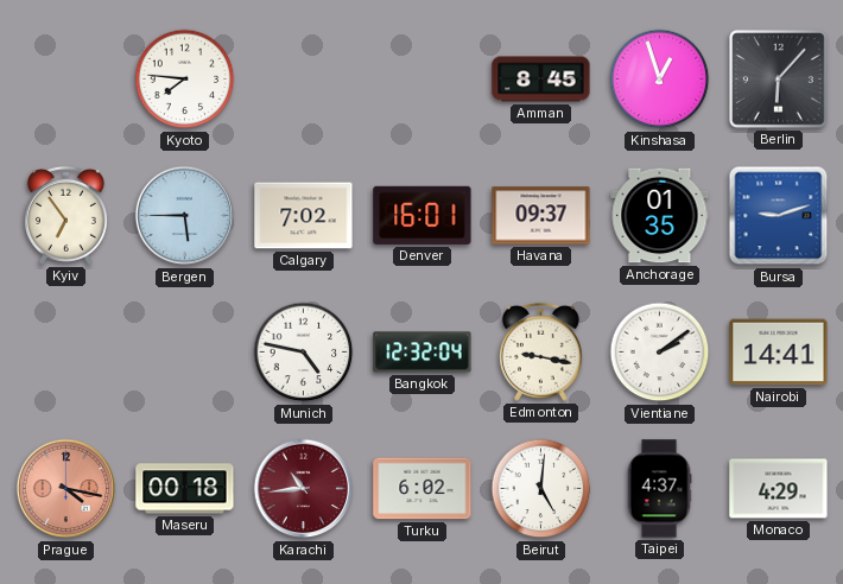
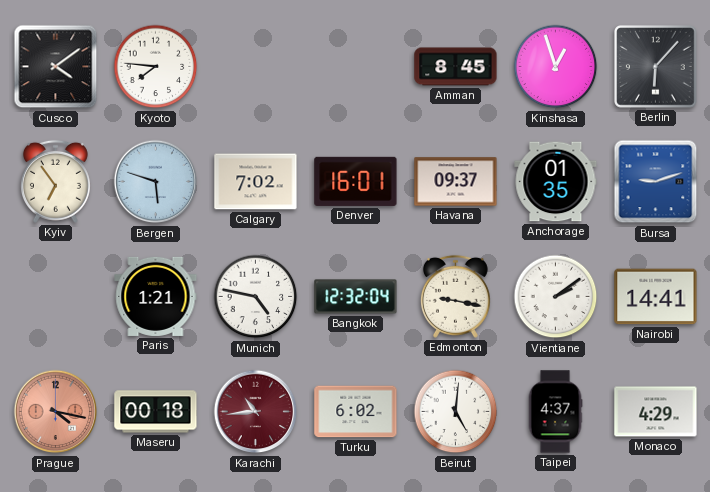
Cusco: none -> 4:09 (56, 67)
Bergen: 5:45 -> 5:48 (156, 182)
Paris: none -> 1:21 (156, 296)
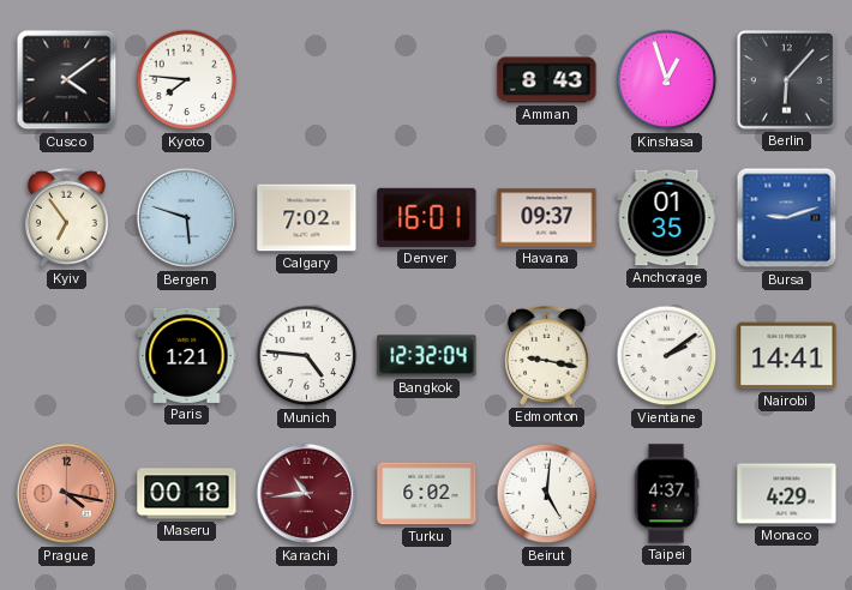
Amman: 8:45 -> 8:43 (547, 80)
Munich: 4:47 -> 4:46 (307, 356)
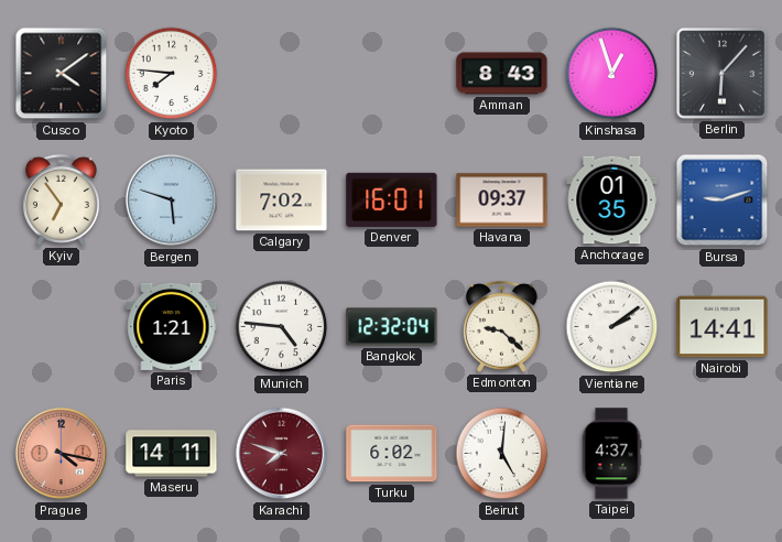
Edmonton: 9:17 -> 9:22 (501, 326)
Maseru: 00:18 -> 14:11 (172, 454)
Karachi: 10:44 -> 7:48 (282, 454)
Monaco: 4:29 -> none (787, 494)
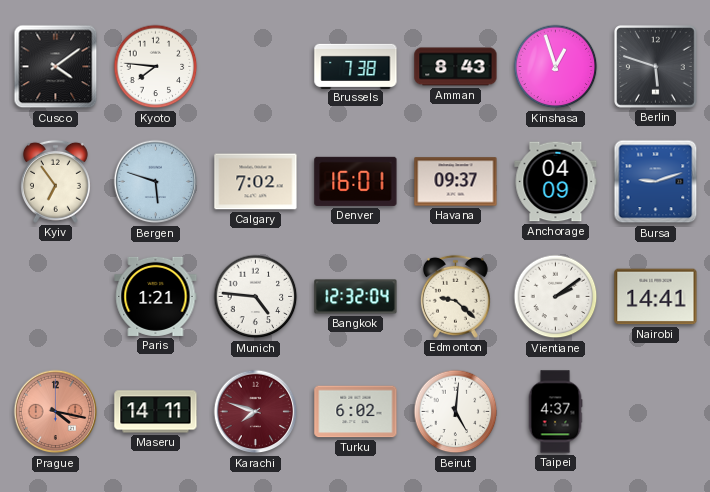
Brussels: none -> 7:38 (356, 66)
Berlin: 6:07 -> 5:48 (656, 67)
Anchorage: 01:35 -> 04:09 (556, 182)
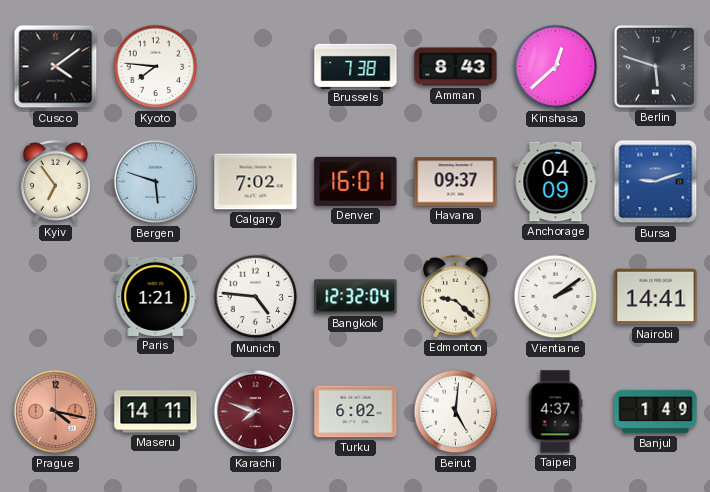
Kinshasa: 12:57 -> 12:38 (556, 67)
Banjul: none -> 1:49 (656, 412)
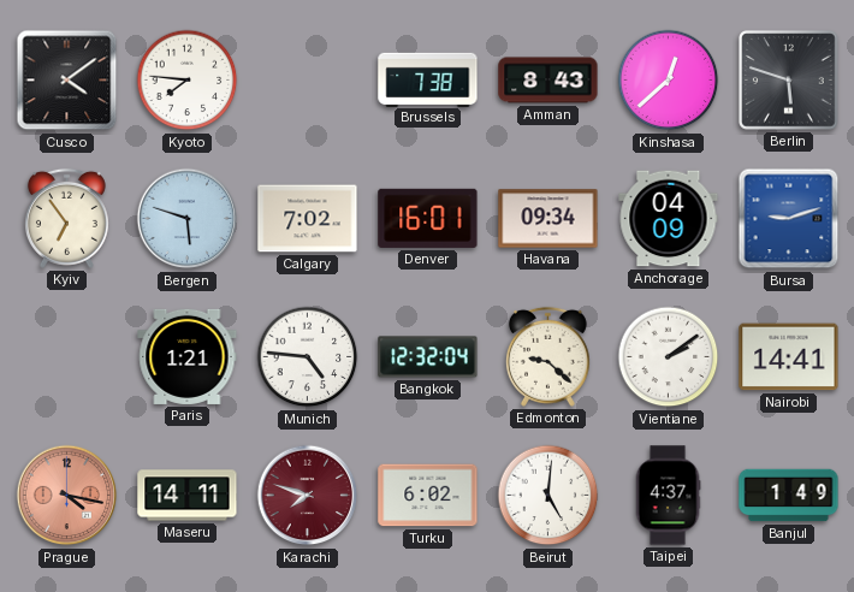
Havana: 09:37 -> 09:34 (548, 219)
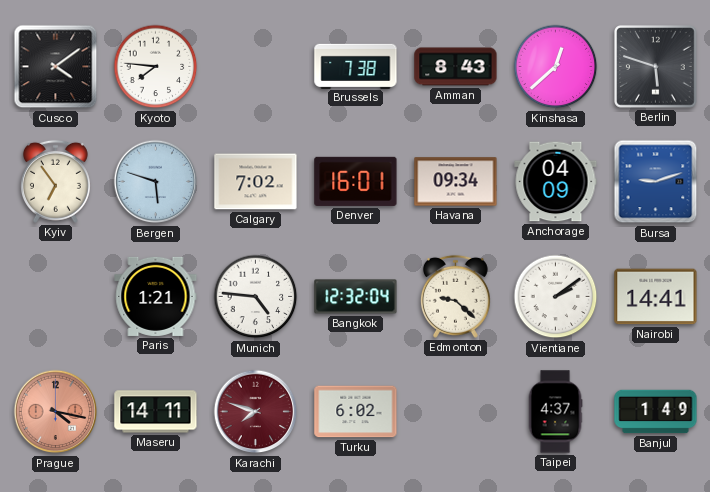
Beirut: 5:01 -> none (548, 496)
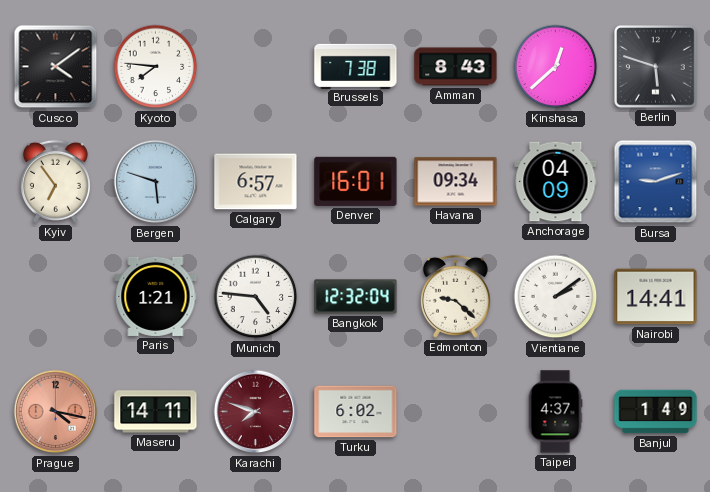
Calgary: 7:02 -> 6:57 (256, 182)
